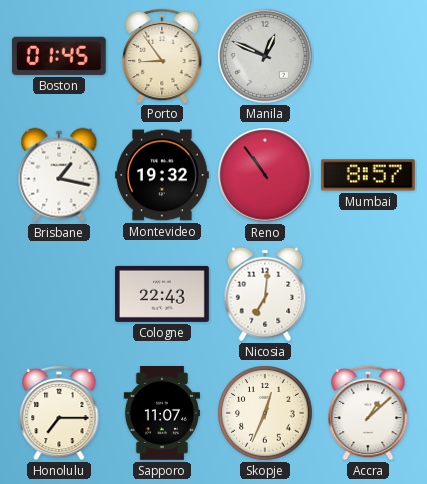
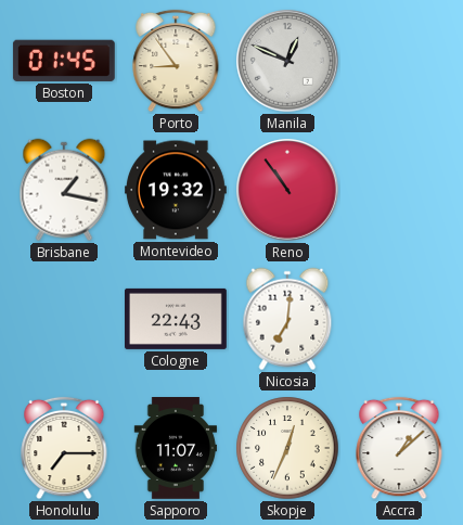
Mumbai: 8:57 -> none (368, 175)
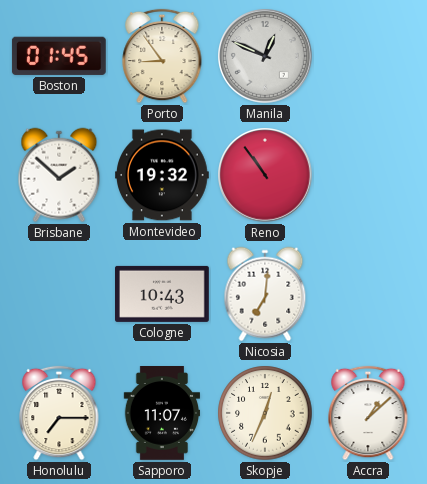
Brisbane: 1:17 -> 1:52 (59, 175)
Cologne: 22:43 -> 10:43 (163, 294)
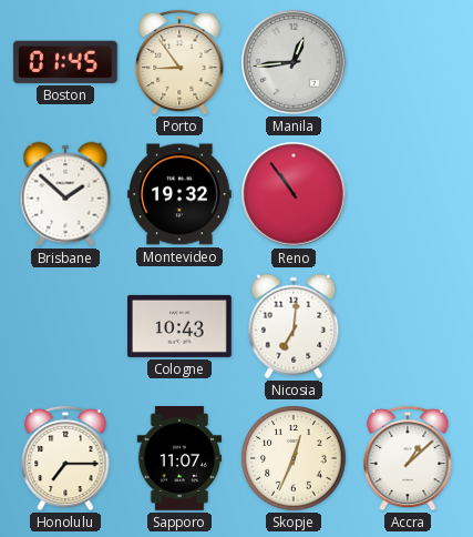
Manila: 12:49 -> 12:44 (295, 63)
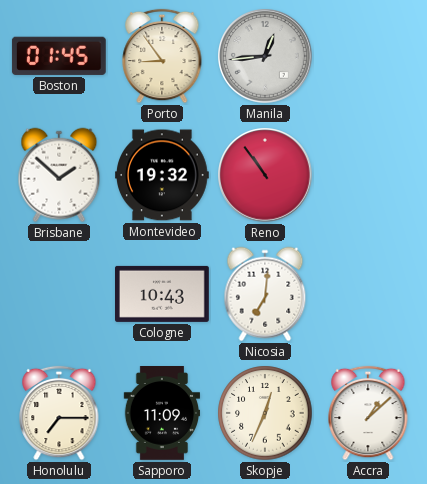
Sapporo: 11:07 -> 11:09 (161, 414)
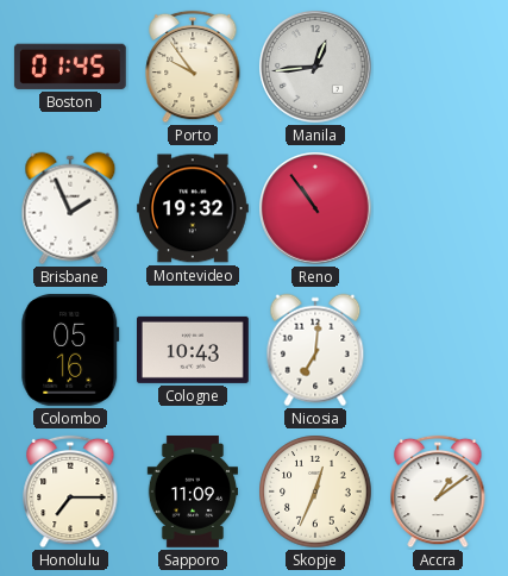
Porto: 8:54 -> 9:54 (193, 67)
Brisbane: 1:52 -> 1:56 (70, 208)
Colombo: none -> 05:16 (70, 350)
Accra: 1:08 -> 1:09 (438, 492)
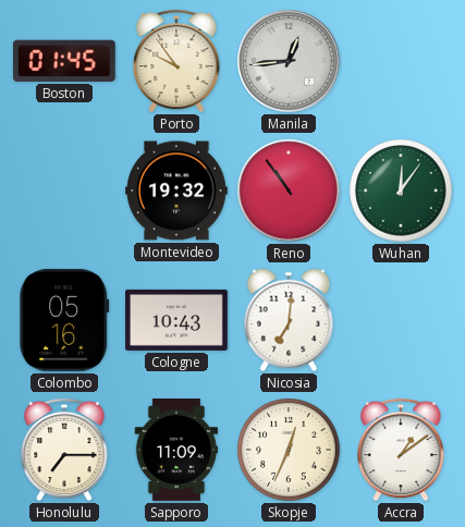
Brisbane: 1:56 -> none (70, 208)
Wuhan: none -> 12:06 (401, 191)
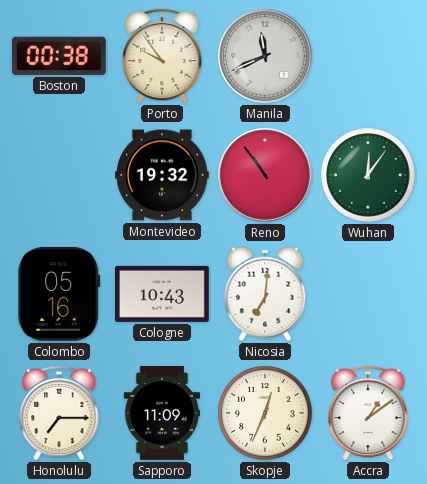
Boston: 01:45 -> 00:38 (59, 56)
Manila: 12:44 -> 11:41 (266, 57)
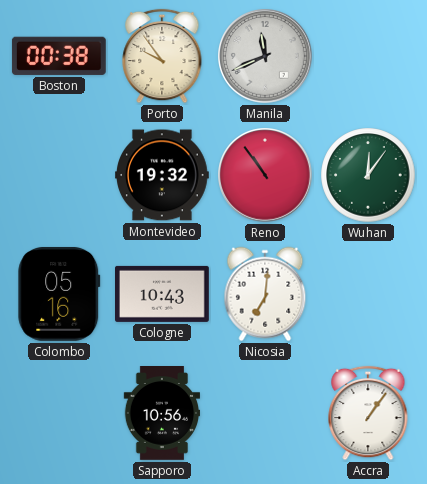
Honolulu: 7:15 -> none (59, 413)
Sapporo: 11:09 -> 10:56 (161, 414)
Skopje: 12:34 -> none (265, 413)
Accra: 1:09 -> 1:06 (368, 413)
